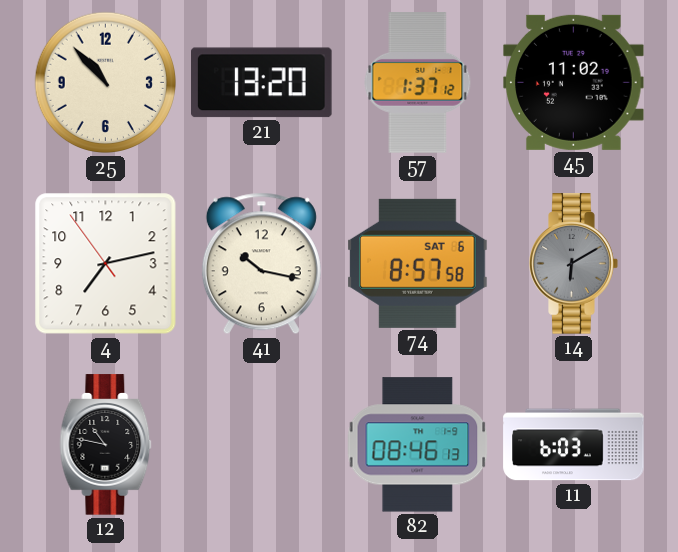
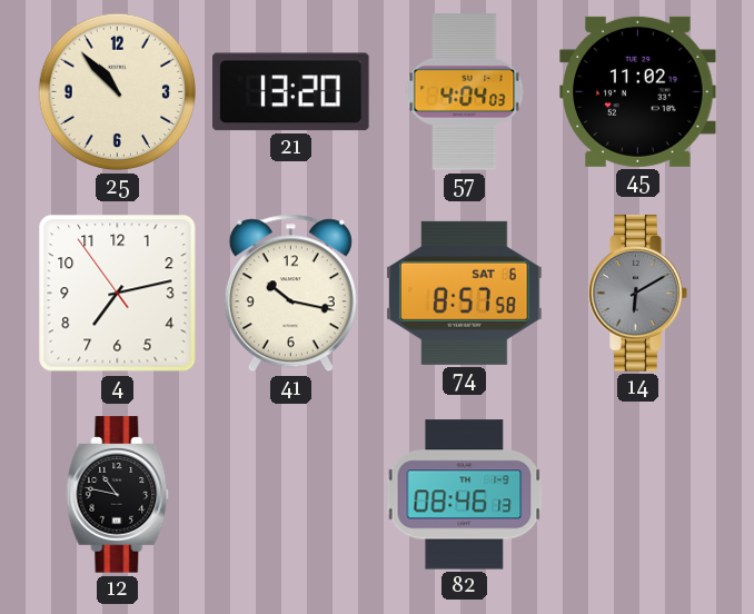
57: 1:37 -> 4:04 (465, 92)
11: 6:03 -> none (574, 445)
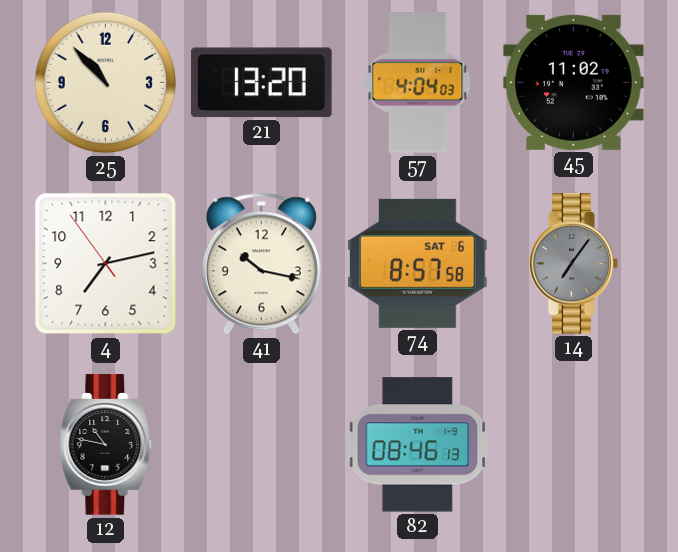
14: 6:10 -> 7:06 (574, 264)
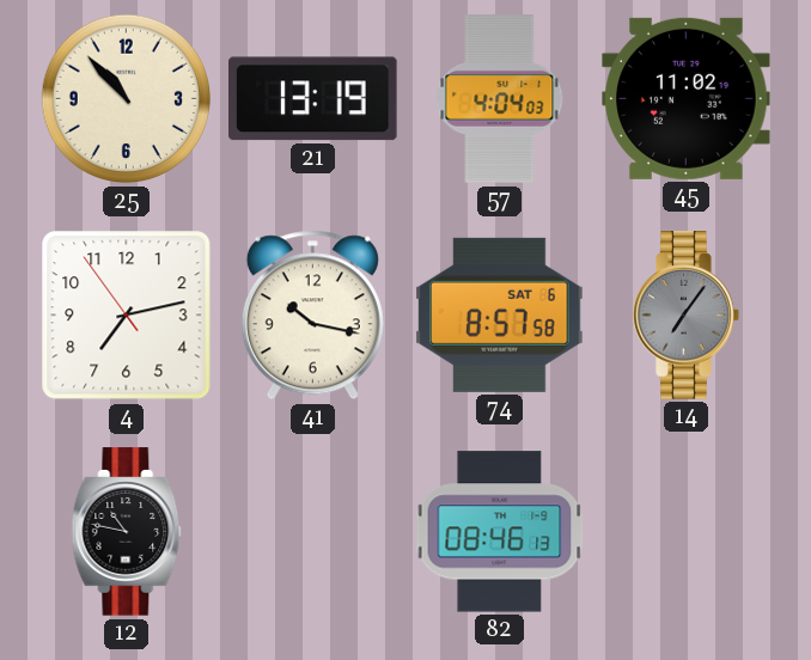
21: 13:20 -> 13:19 (313, 99)
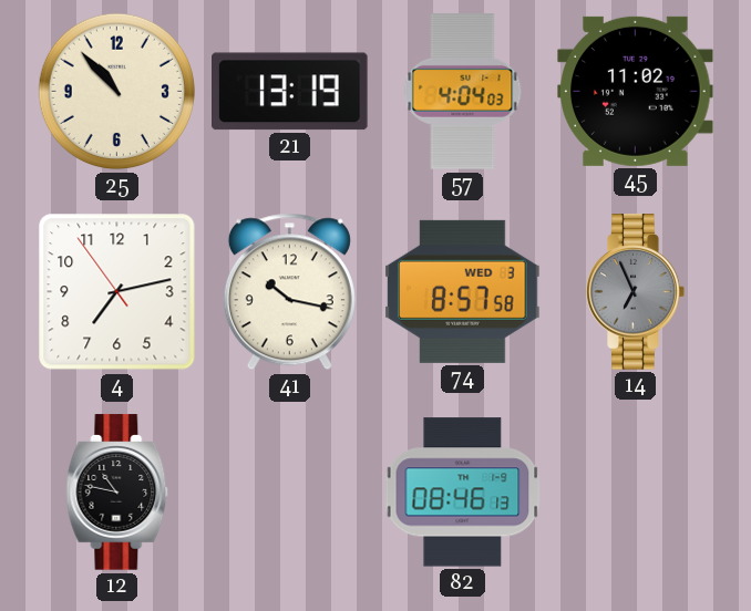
74 date: SAT 6 -> WED 3 (463, 291)
14: 7:06 -> 6:56 (636, 292)
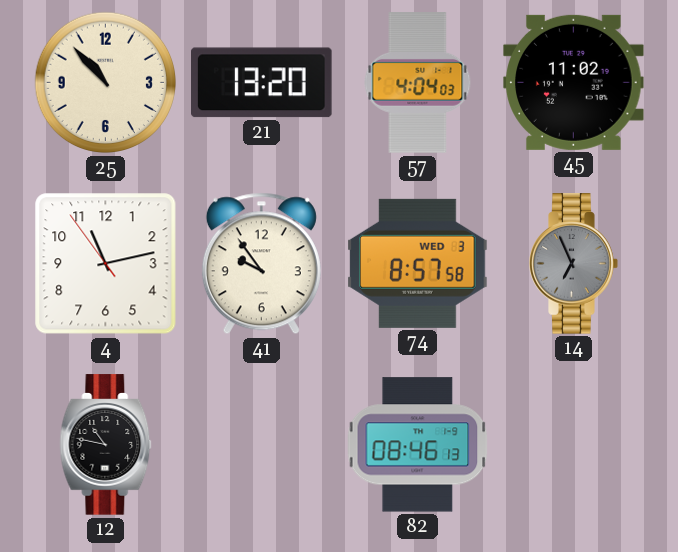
21: 13:19 -> 13:20 (262, 83)
4: 7:12 -> 11:12 (106, 264)
41: 10:17 -> 9:54 (261, 264)
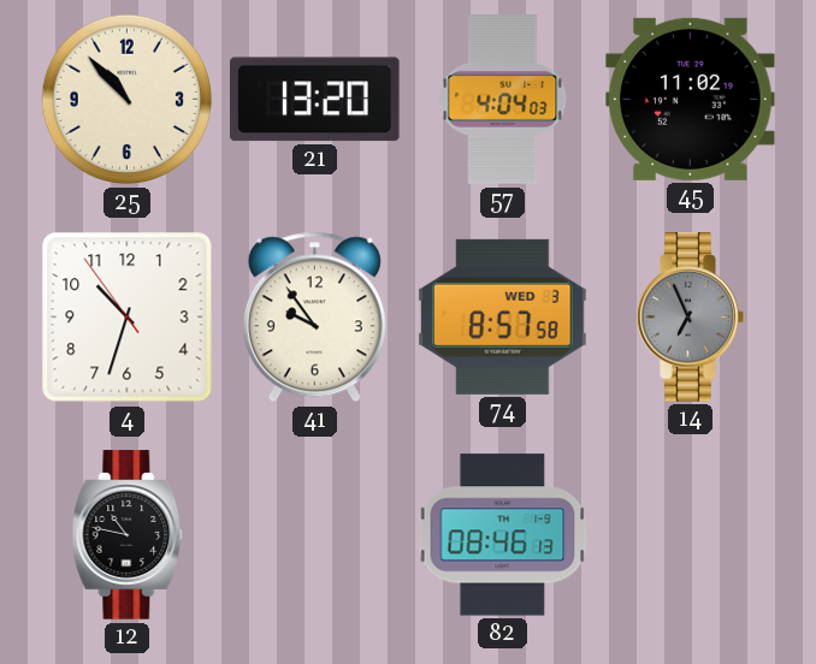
4: 11:12 -> 10:32 (128, 318)
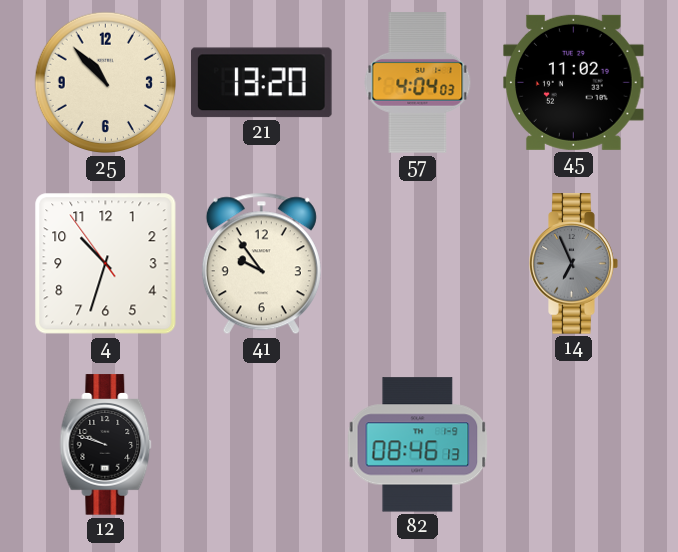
74: 8:57 -> none (503, 316)
12: 10:47 -> 9:48 (106, 445)
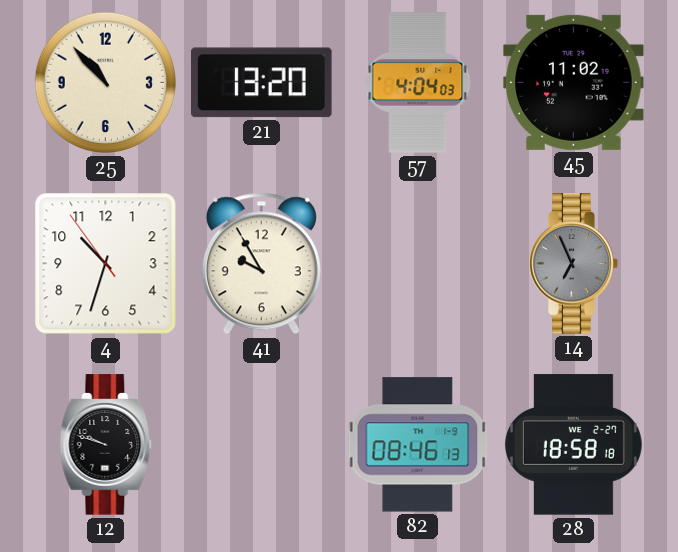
41: 9:54 -> 9:55 (261, 264)
28: none -> 18:58 (573, 445)
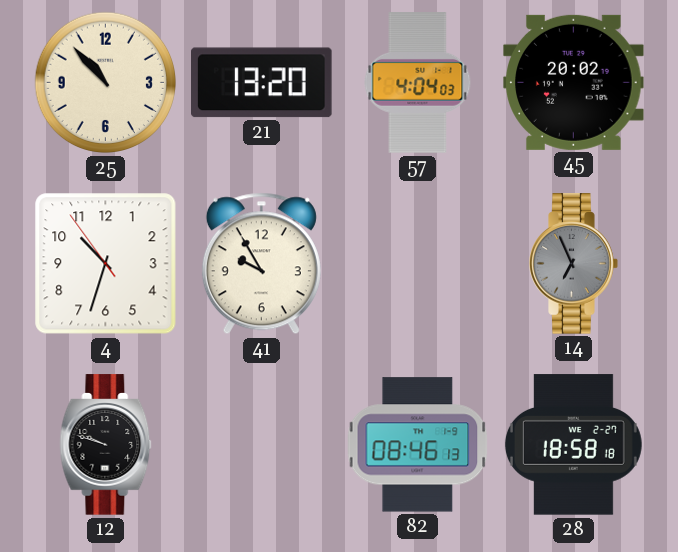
45: 11:02 -> 20:02 (574, 82)
